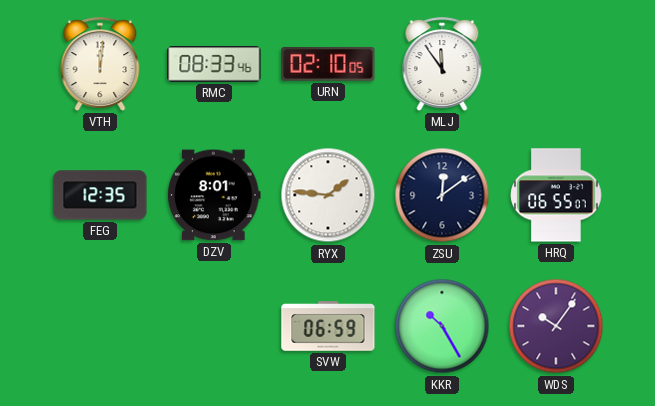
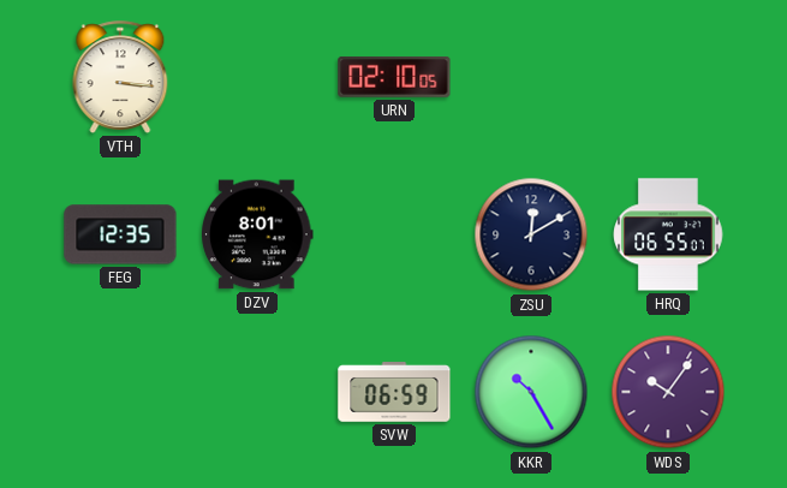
VTH: 12:01 -> 3:16 (120, 77)
RMC: 08:33 -> none (214, 64)
MLJ: 11:54 -> none (442, 64)
RYX: 1:46 -> none (328, 195)
ZSU: 12:09 -> 12:10 (531, 234)
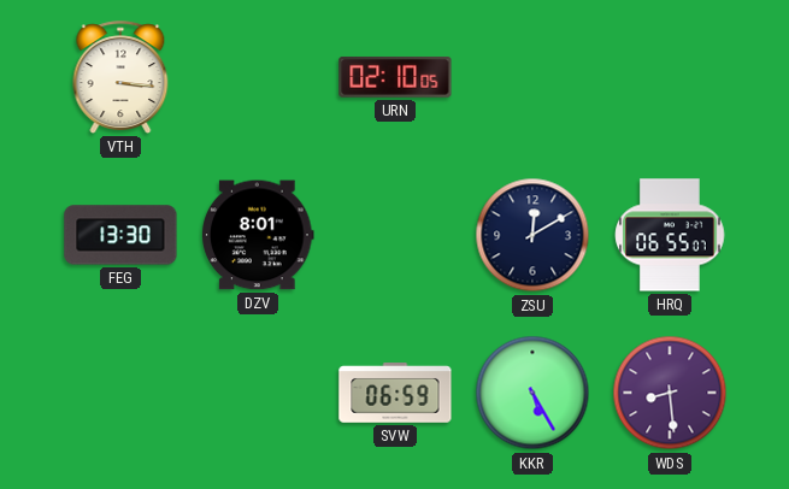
FEG: 12:35 -> 13:30 (120, 235)
KKR: 10:25 -> 5:25 (532, 393)
WDS: 10:06 -> 8:29 (670, 393)
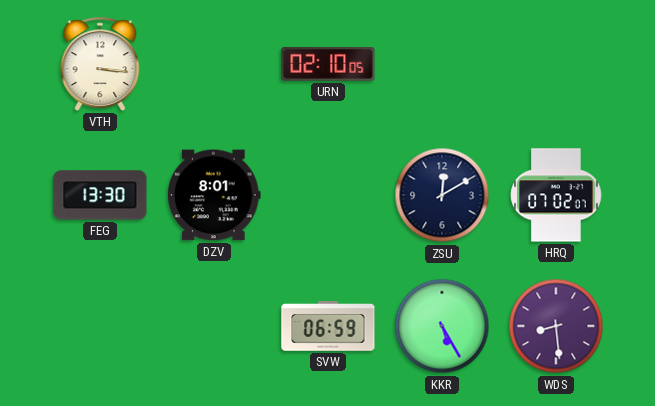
HRQ: 06:55 -> 07:02 (556, 195)
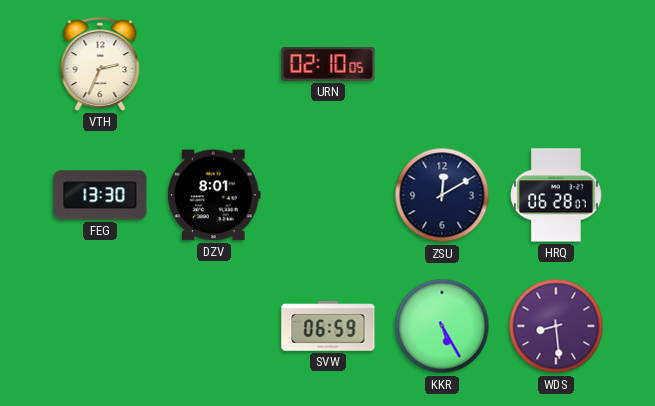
VTH: 3:16 -> 2:34 (100, 64)
HRQ: 07:02 -> 06:28 (556, 195)
